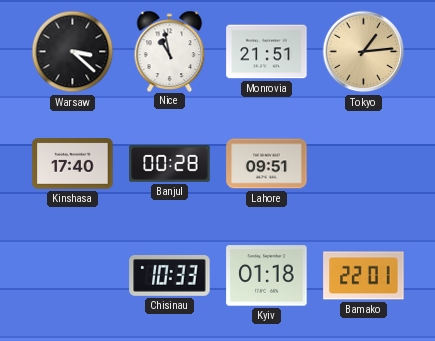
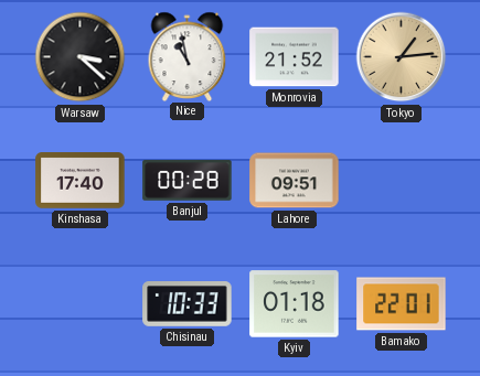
Monrovia: 21:51 -> 21:52 (295, 57)
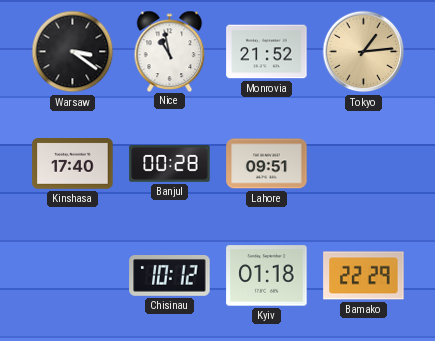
Warsaw: 3:22 -> 3:21 (73, 52)
Chisinau: 10:33 -> 10:12 (170, 276)
Bamako: 22:01 -> 22:29 (364, 276)
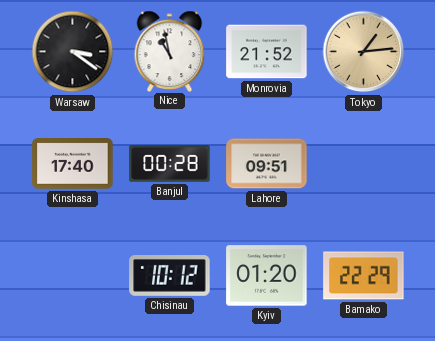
Kyiv: 01:18 -> 01:20 (267, 276)
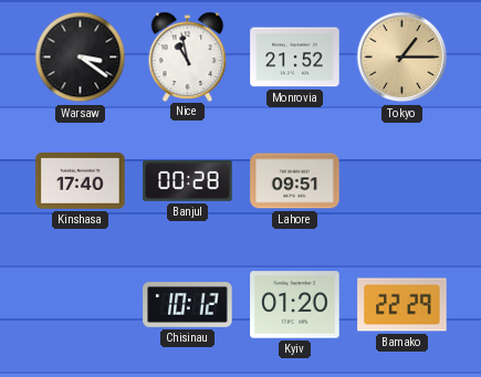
Tokyo: 1:14 -> 1:15 (402, 57)
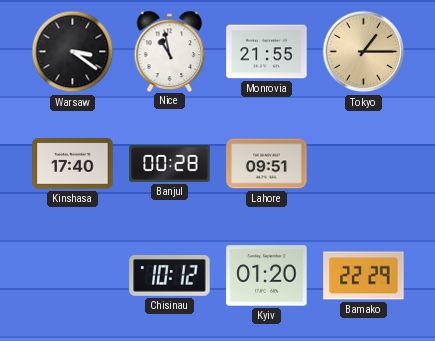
Monrovia: 21:52 -> 21:55 (267, 52)
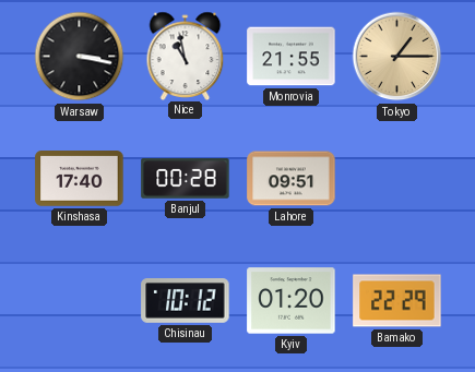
Warsaw: 3:21 -> 3:17 (80, 57)
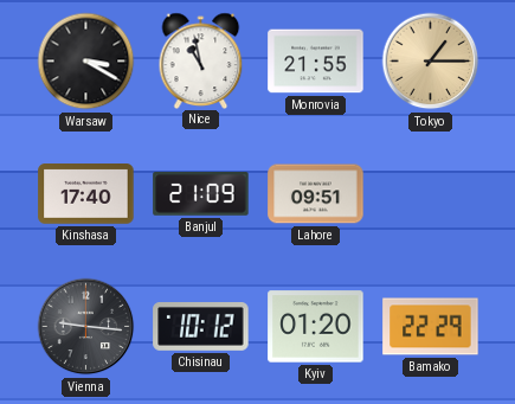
Warsaw: 3:17 -> 3:20 (86, 62)
Banjul: 00:28 -> 21:09 (201, 194)
Vienna: none -> 9:16 (86, 327)
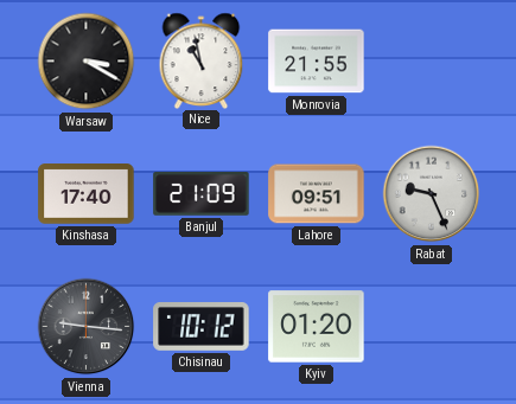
Tokyo: 1:15 -> none (431, 62)
Rabat: none -> 9:26 (432, 194)
Bamako: 22:29 -> none (431, 327)
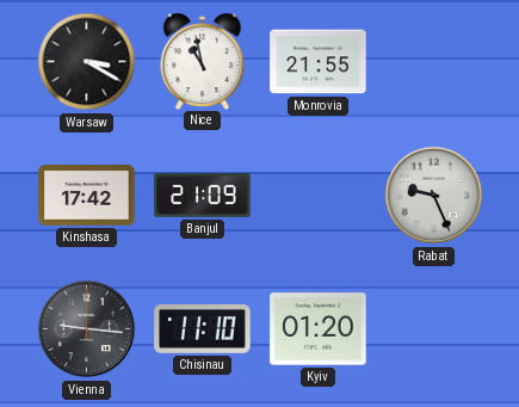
Kinshasa: 17:40 -> 17:42 (87, 196)
Lahore: 09:51 -> none (317, 194)
Chisinau: 10:12 -> 11:10 (203, 329)
